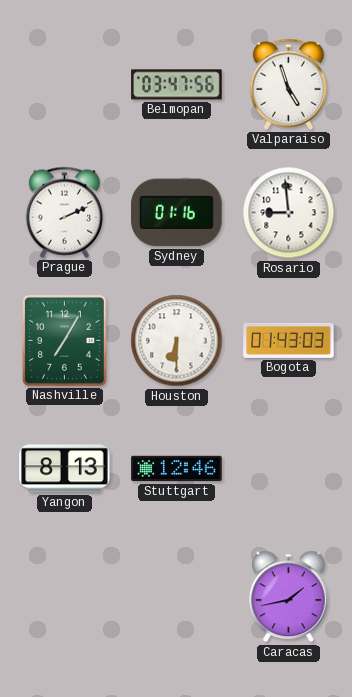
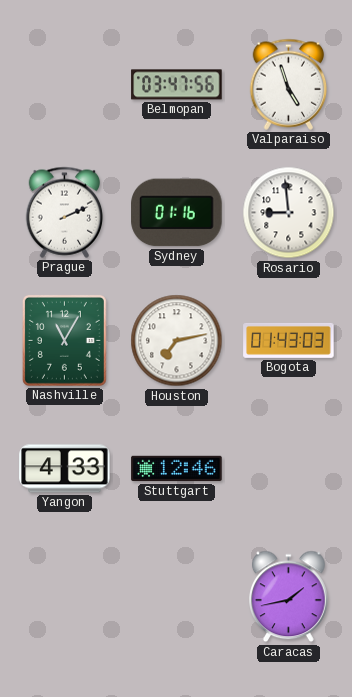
Nashville: 7:05 -> 11:05 (64, 340)
Houston: 6:30 -> 7:13 (177, 341)
Yangon: 8:13 -> 4:33 (65, 469)
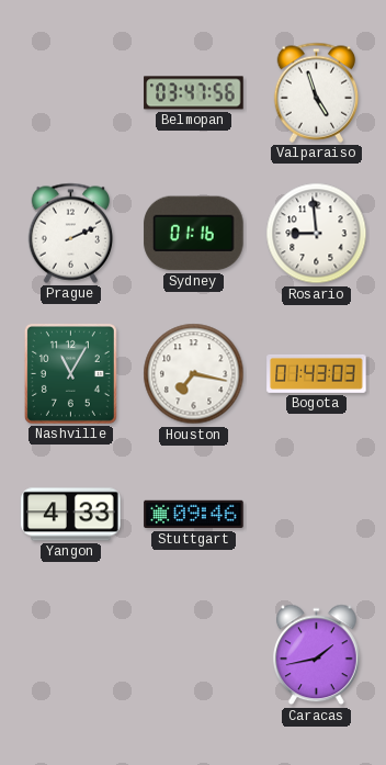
Houston: 7:13 -> 7:17 (194, 374)
Stuttgart: 12:46 -> 09:46 (194, 515)
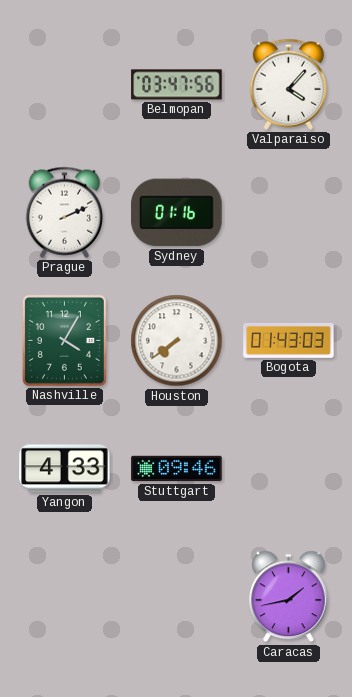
Valparaiso: 4:57 -> 4:07 (289, 84)
Rosario: 8:59 -> none (317, 234)
Nashville: 11:05 -> 4:05 (64, 340)
Houston: 7:17 -> 7:39 (177, 341)
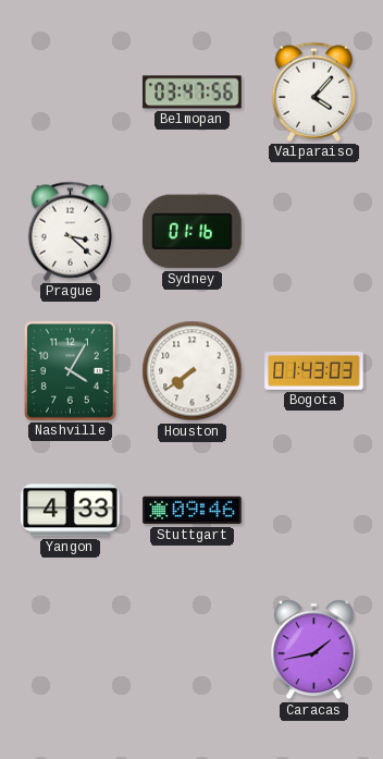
Prague: 2:11 -> 3:22 (71, 231)
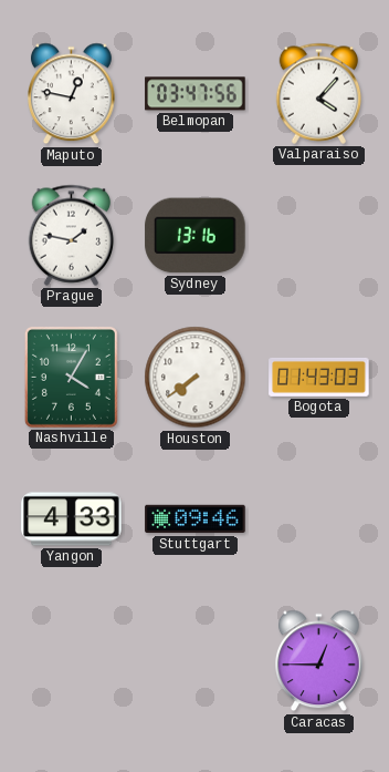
Maputo: none -> 12:47 (72, 94)
Prague: 3:22 -> 1:47 (72, 235)
Sydney: 01:16 -> 13:16 (196, 236)
Caracas: 1:43 -> 12:45 (319, 661)
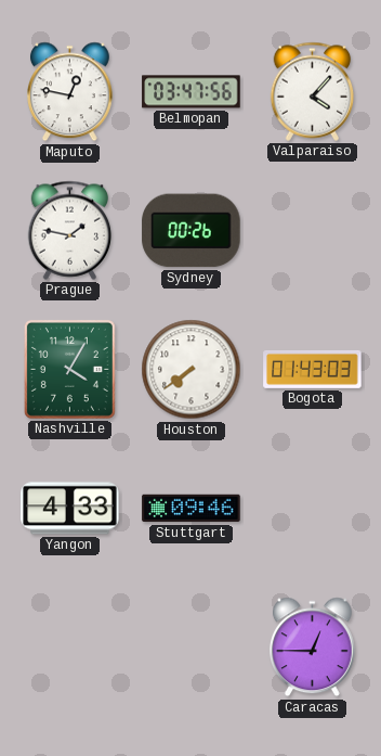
Sydney: 13:16 -> 00:26 (192, 231)
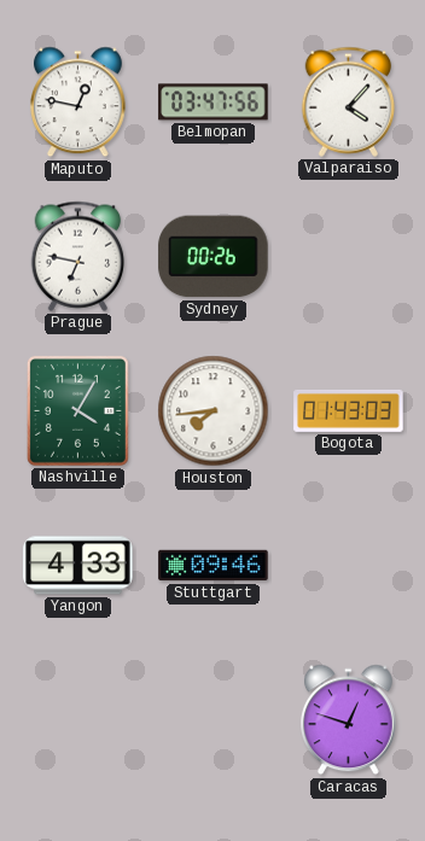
Prague: 1:47 -> 6:47 (78, 256)
Houston: 7:39 -> 7:44 (214, 411)
Caracas: 12:45 -> 12:48 (349, 720)
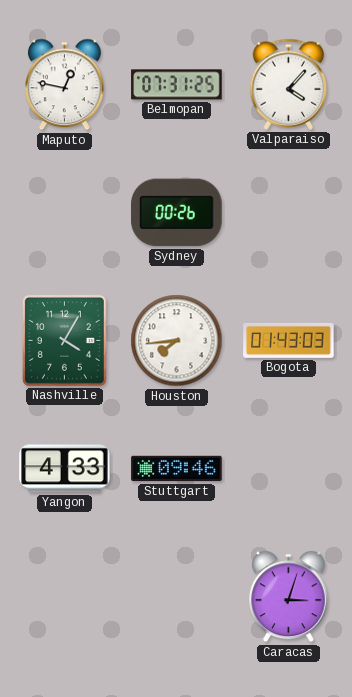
Belmopan: 03:47 -> 07:31 (177, 85)
Prague: 6:47 -> none (78, 256)
Caracas: 12:48 -> 3:03 (289, 597)
